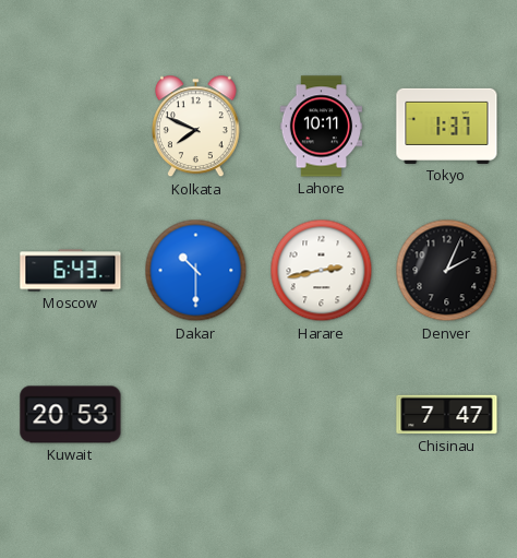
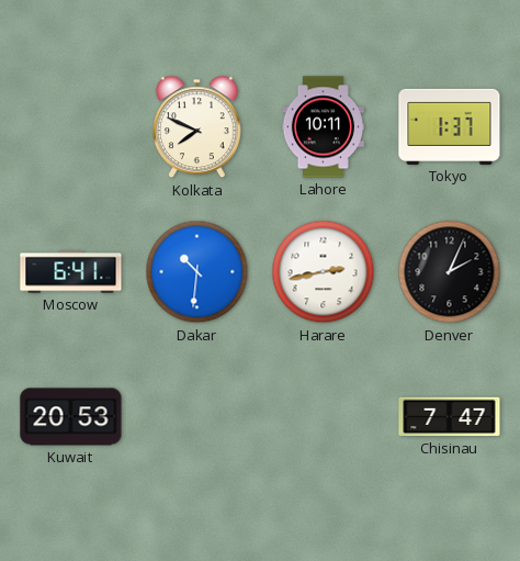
Moscow: 6:43 -> 6:41 (71, 272)
Dakar: 10:30 -> 10:31 (197, 272)
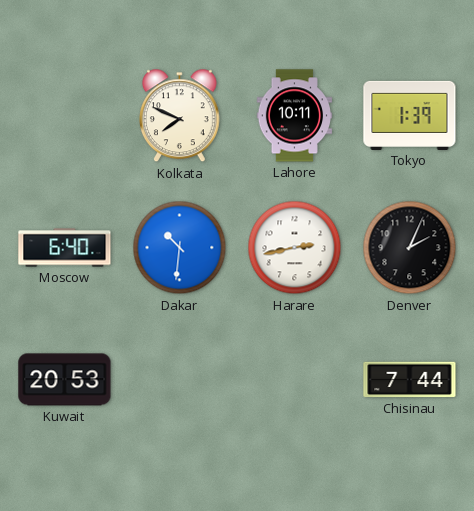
Tokyo: 1:37 -> 1:39 (410, 115)
Moscow: 6:41 -> 6:40 (65, 248)
Chisinau: 7:47 -> 7:44 (410, 380)
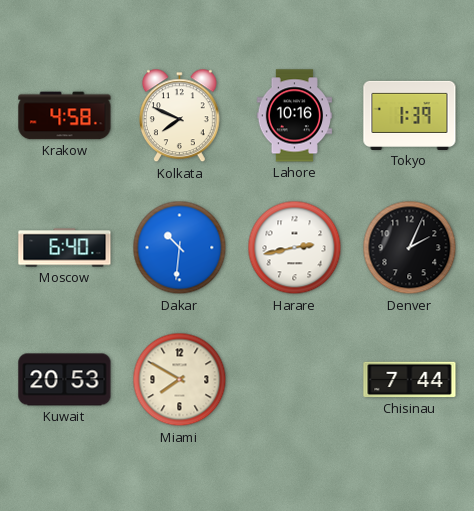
Krakow: none -> 4:58 (65, 116)
Lahore: 10:11 -> 10:16 (295, 116)
Miami: none -> 7:50 (180, 380)
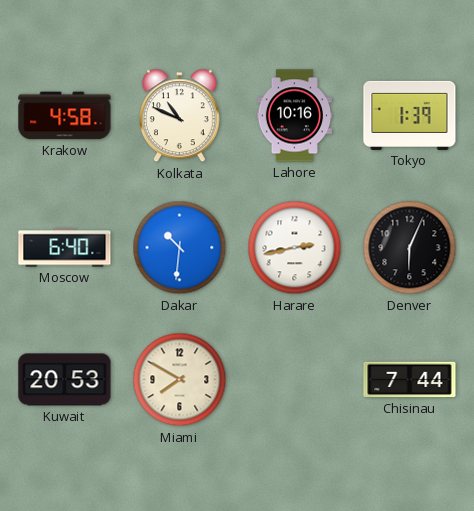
Kolkata: 7:49 -> 10:49 (179, 116)
Denver: 2:04 -> 6:04 (410, 248)
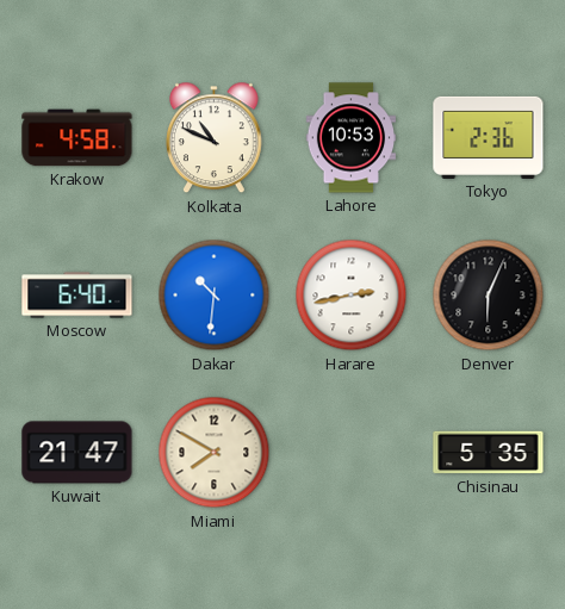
Lahore: 10:16 -> 10:53 (352, 138)
Tokyo: 1:39 -> 2:36 (489, 137)
Kuwait: 20:53 -> 21:47 (77, 453)
Chisinau: 7:44 -> 5:35 (489, 453)
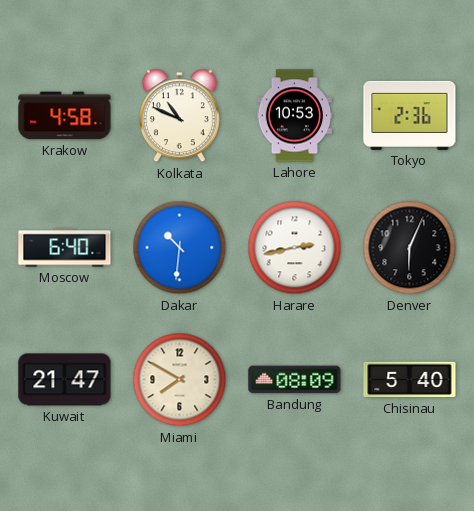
Bandung: none -> 08:09 (295, 380)
Chisinau: 5:35 -> 5:40 (410, 380)
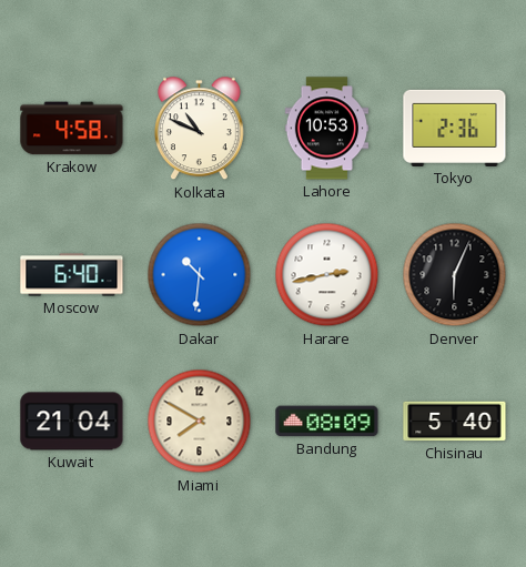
Kuwait: 21:47 -> 21:04 (72, 422)
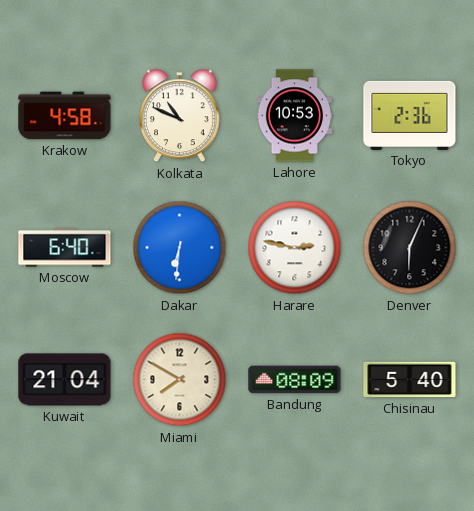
Dakar: 10:31 -> 6:31 (180, 248)
Harare: 2:43 -> 2:47 (295, 248)
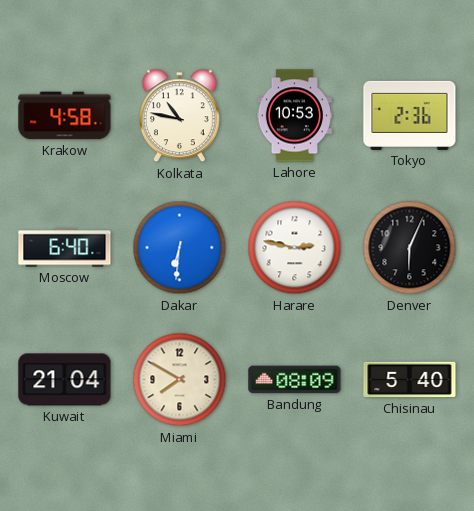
Kolkata: 10:49 -> 10:47 (179, 116)
